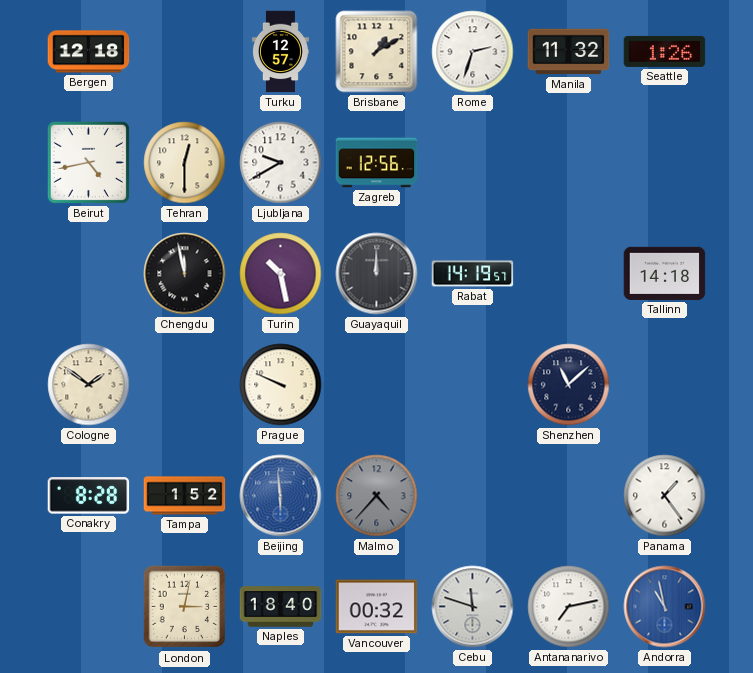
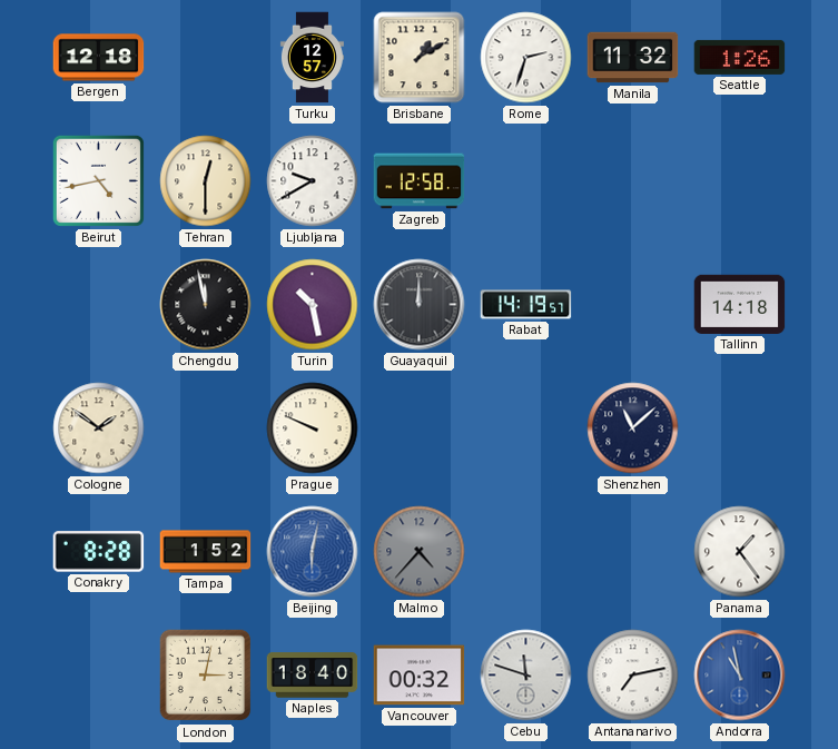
Zagreb: 12:56 -> 12:58 (420, 181)
Beijing: 5:59 -> 6:02 (313, 552)
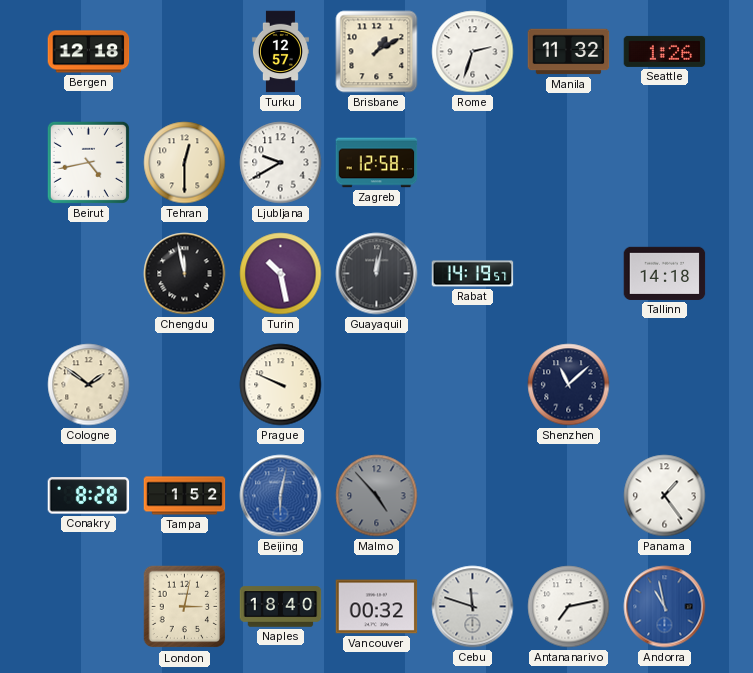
Guayaquil: 12:00 -> 12:02 (377, 274)
Malmo: 4:37 -> 4:53 (377, 496)
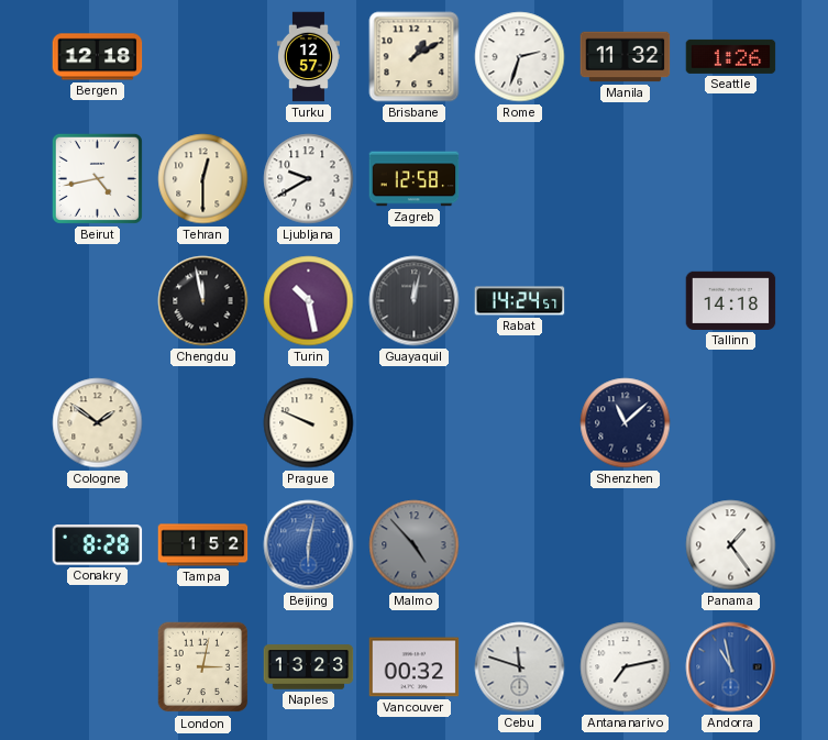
Rabat: 14:19 -> 14:24 (520, 301)
Naples: 18:40 -> 13:23 (309, 667)
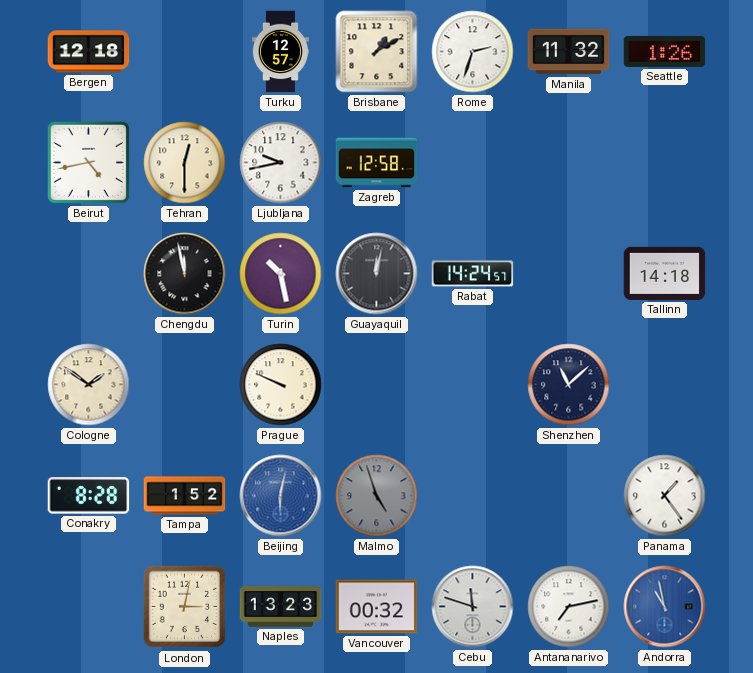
Ljubljana: 9:40 -> 9:43 (281, 163)
Malmo: 4:53 -> 4:57 (377, 496)
